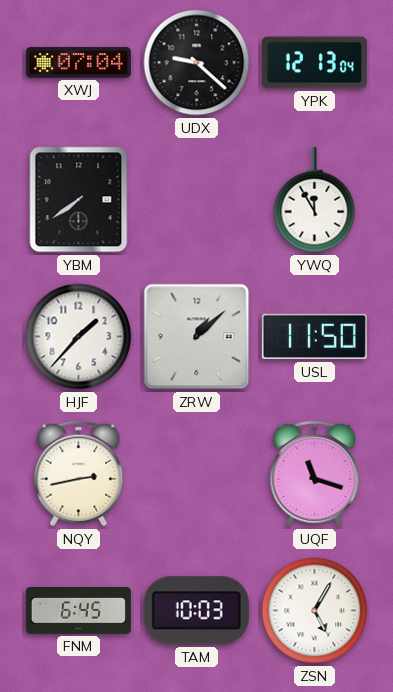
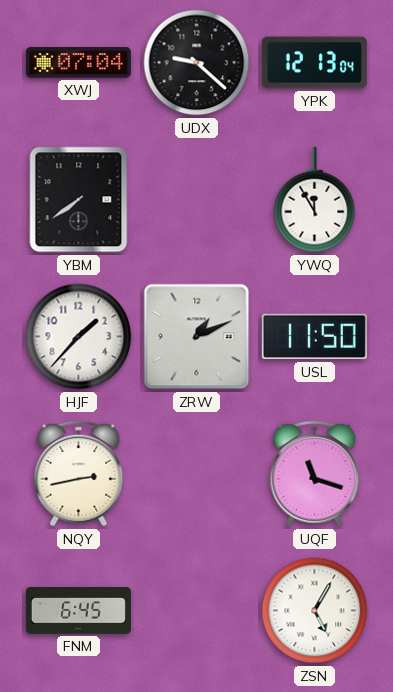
ZRW: 1:08 -> 1:11 (197, 337)
TAM: 10:03 -> none (196, 611)
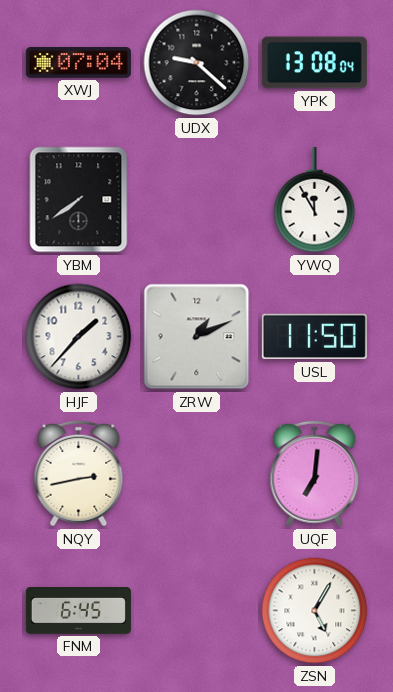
YPK: 12:13 -> 13:08 (314, 63)
UQF: 11:18 -> 7:01 (315, 474)
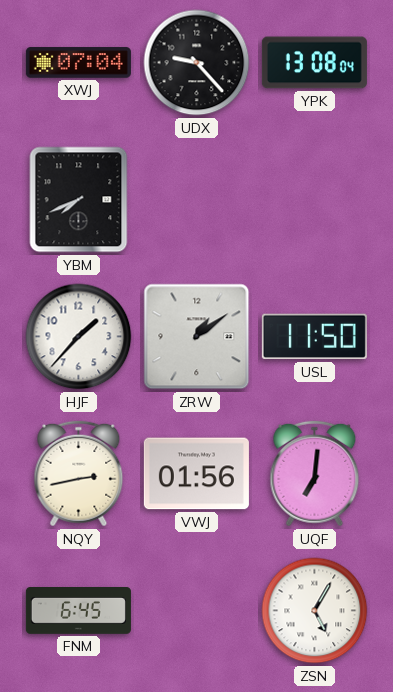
UDX: 9:22 -> 9:23 (197, 63)
YBM: 7:39 -> 7:41 (79, 200)
YWQ: 11:55 -> none (315, 200)
ZRW: 1:11 -> 1:09 (197, 337)
VWJ: none -> 01:56 (196, 474)
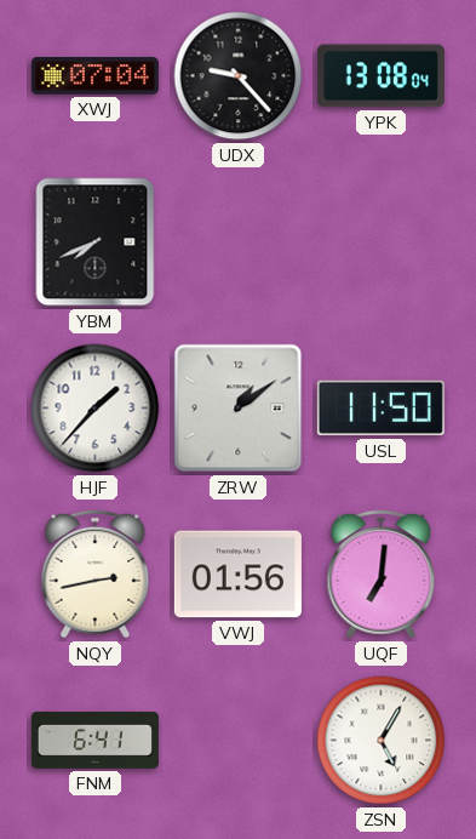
FNM: 6:45 -> 6:41 (94, 741)
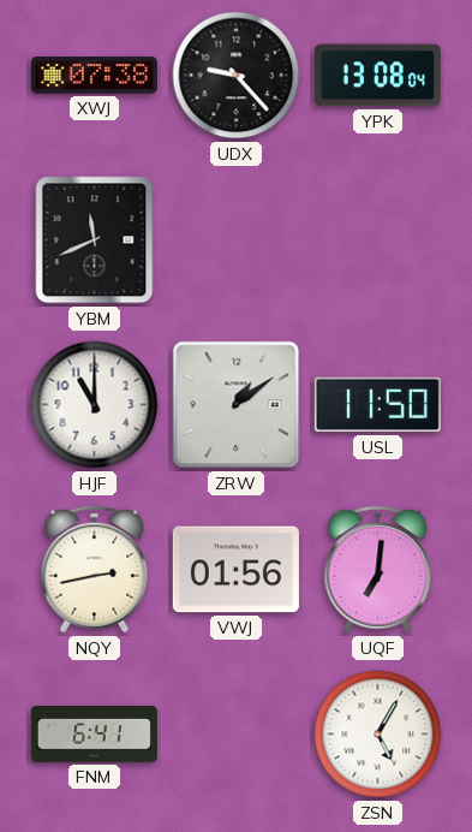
XWJ: 07:04 -> 07:38 (94, 76)
YBM: 7:41 -> 11:41 (95, 240)
HJF: 1:37 -> 11:00 (95, 405)
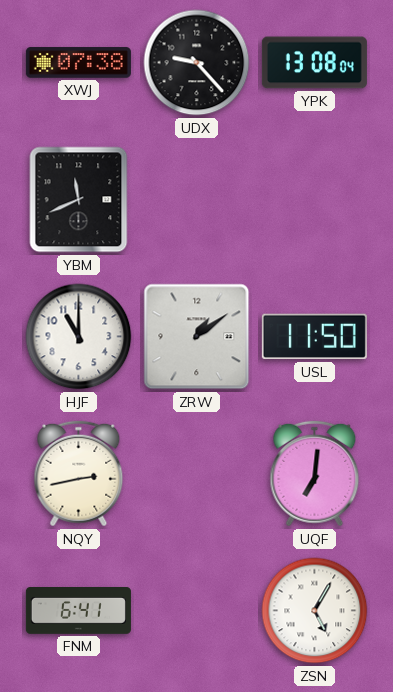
VWJ: 01:56 -> none (235, 570)
